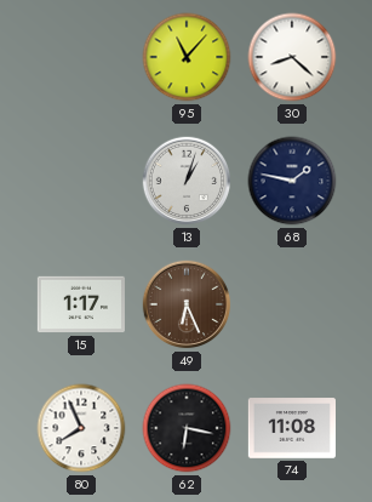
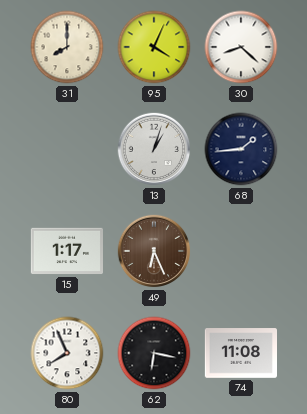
31: none -> 8:00 (67, 47)
95: 11:07 -> 4:04 (154, 47)
68: 1:47 -> 1:44 (241, 149)
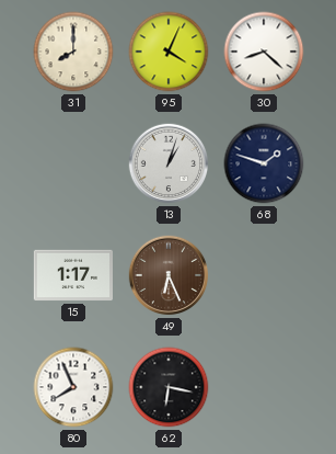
68: 1:44 -> 1:48 (264, 163)
74: 11:08 -> none (240, 353)
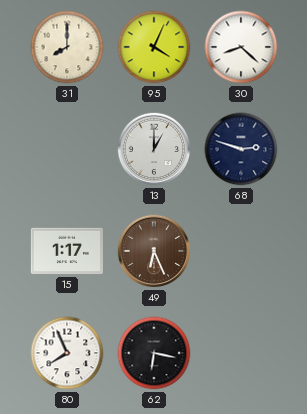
13: 1:03 -> 1:00 (154, 149)
68: 1:48 -> 2:48 (241, 149)
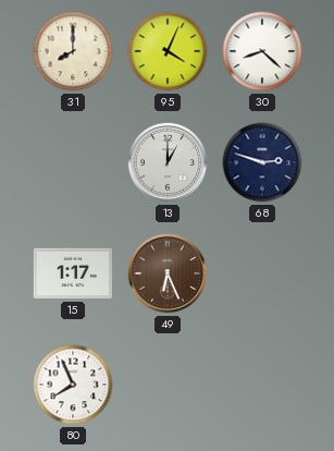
62: 6:17 -> none (154, 353)
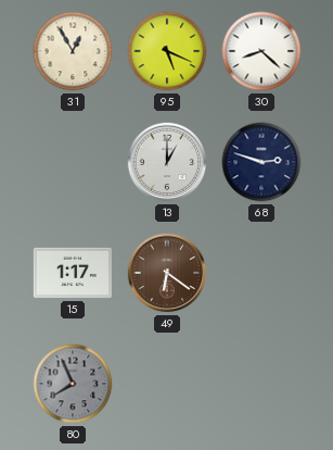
31: 8:00 -> 12:55 (73, 51)
95: 4:04 -> 5:19 (167, 51)
49: 6:26 -> 6:21 (167, 273)
80 dial: white -> grey (73, 384)
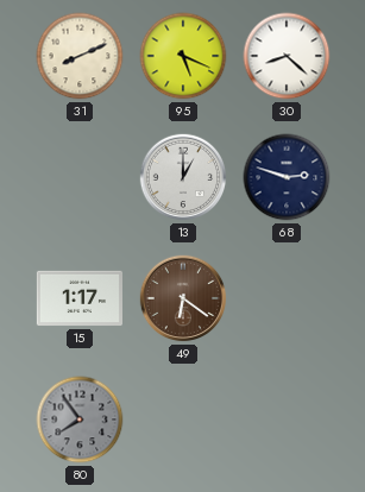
31: 12:55 -> 8:11 (80, 56)
80: 7:56 -> 7:54 (80, 420)
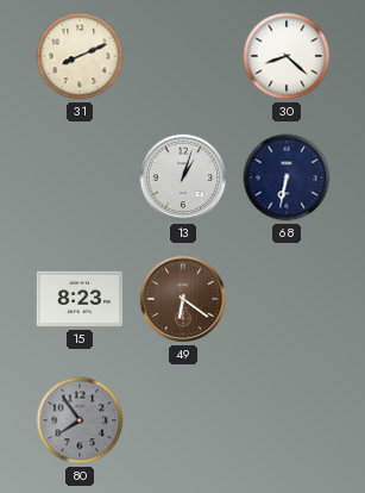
95: 5:19 -> none (183, 56)
13: 1:00 -> 1:03 (183, 177)
68: 2:48 -> 6:32 (287, 177)
15: 1:17 -> 8:23 (78, 299)
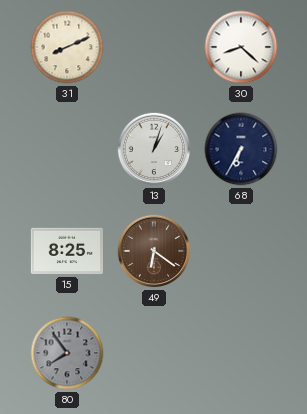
68: 6:32 -> 6:35 (241, 149)
15: 8:23 -> 8:25 (66, 251)
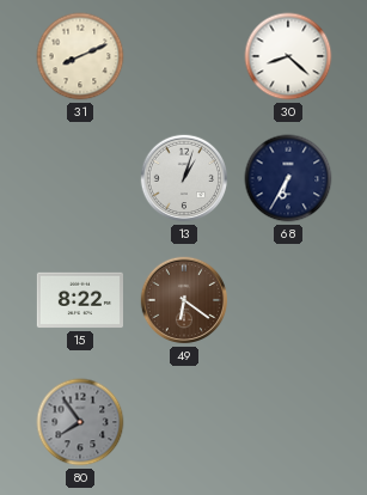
15: 8:25 -> 8:22 (79, 300)
